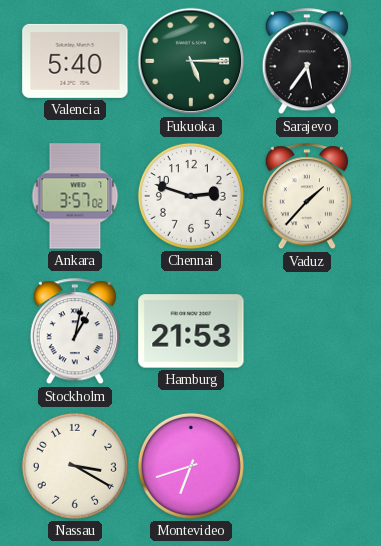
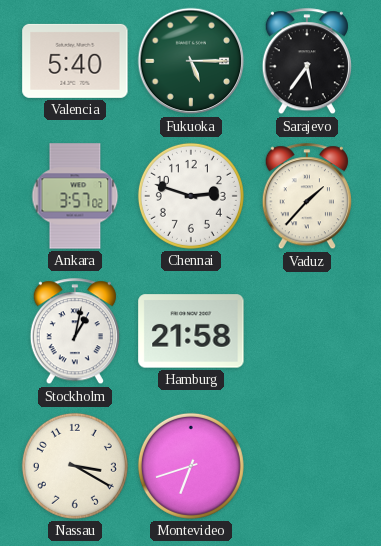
Hamburg: 21:53 -> 21:58 (191, 331)
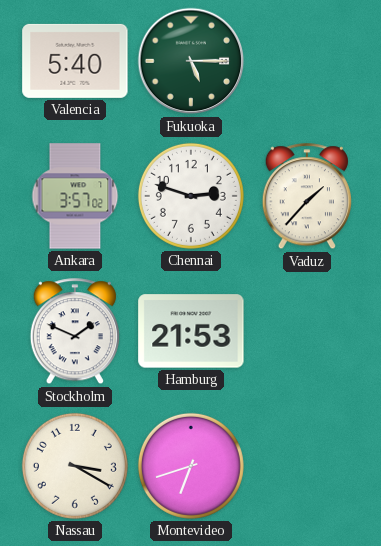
Sarajevo: 5:36 -> none (307, 62)
Stockholm: 1:02 -> 1:49 (75, 332)
Hamburg: 21:58 -> 21:53 (191, 331)
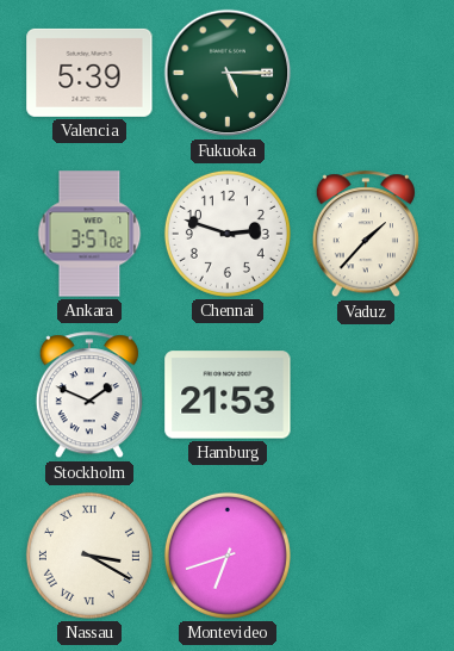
Valencia: 5:40 -> 5:39 (89, 73)
Nassau numerals: Arabic -> Roman (89, 556)
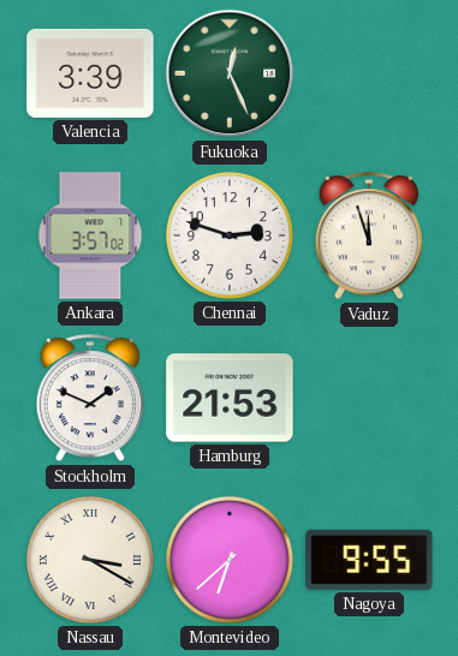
Valencia: 5:39 -> 3:39 (90, 73)
Fukuoka: 5:15 -> 12:26 (230, 73)
Vaduz: 1:37 -> 11:57 (369, 237)
Montevideo: 6:42 -> 6:38 (230, 560)
Nagoya: none -> 9:55 (369, 560)
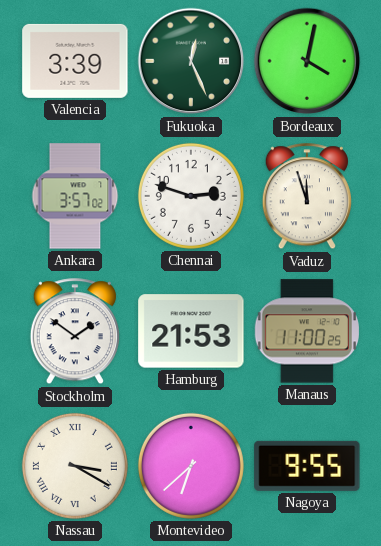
Bordeaux: none -> 4:02 (307, 61)
Stockholm: 1:49 -> 1:51 (75, 332)
Manaus: none -> 11:00 (307, 331)
